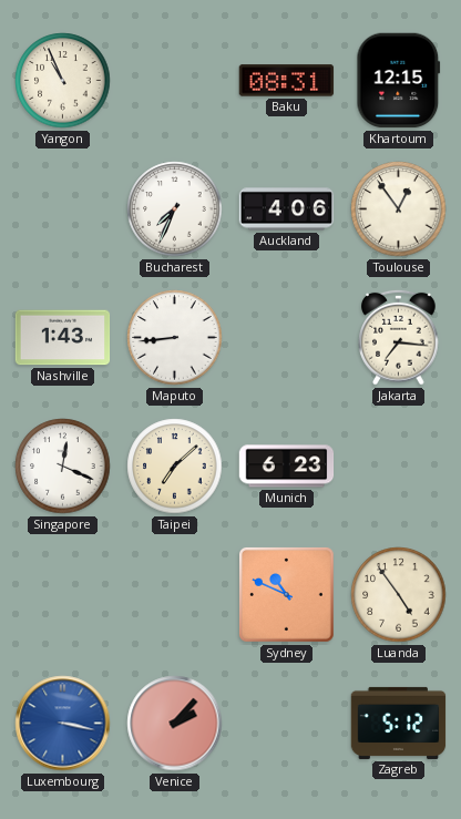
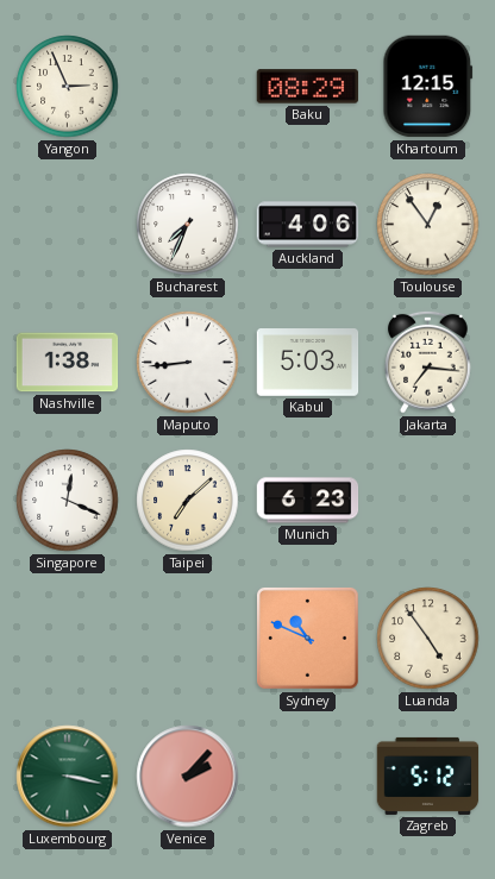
Yangon: 10:56 -> 2:56 (68, 87)
Baku: 08:31 -> 08:29 (308, 87)
Nashville: 1:43 -> 1:38 (68, 363)
Kabul: none -> 5:03 (308, 363)
Luxembourg dial: blue -> green (68, 777)
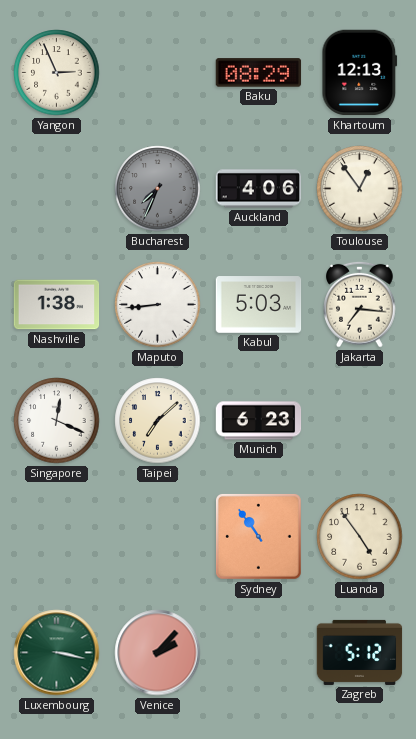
Khartoum: 12:15 -> 12:13 (360, 73)
Bucharest dial: white -> grey (158, 189)
Sydney: 10:49 -> 10:54 (259, 537)
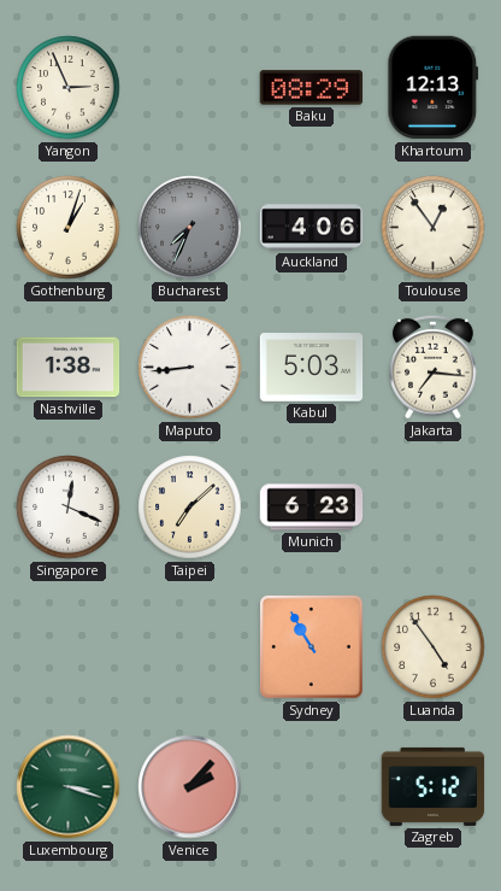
Gothenburg: none -> 1:03 (69, 228)
Sydney: 10:54 -> 10:55 (312, 647)
Luxembourg: 3:17 -> 3:18 (69, 787)
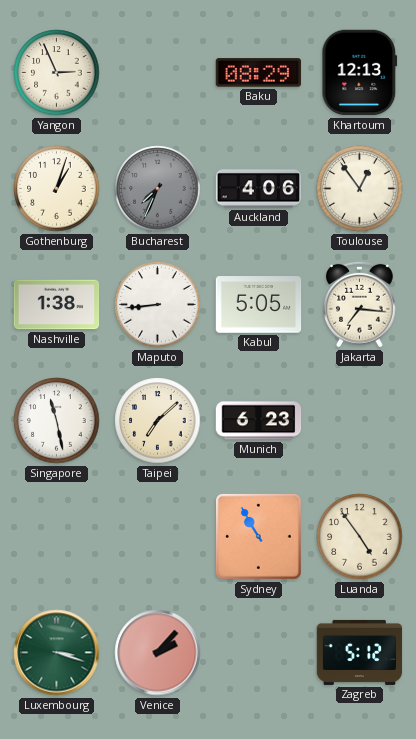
Kabul: 5:03 -> 5:05 (259, 305)
Singapore: 12:19 -> 11:28 (57, 421)
